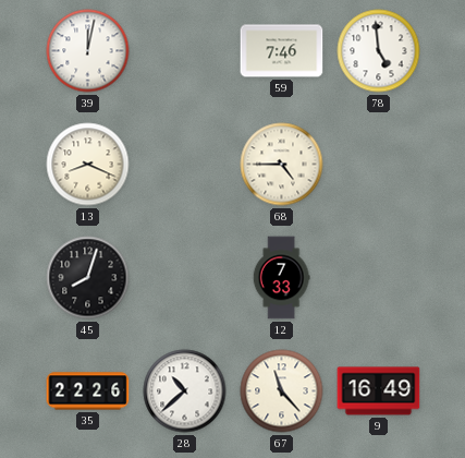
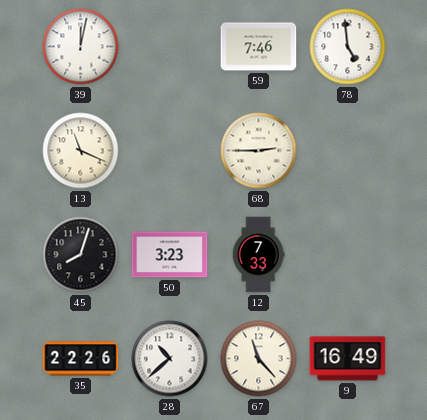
13: 8:19 -> 11:19 (81, 151)
68: 4:45 -> 2:45 (259, 151)
50: none -> 3:23 (170, 255)
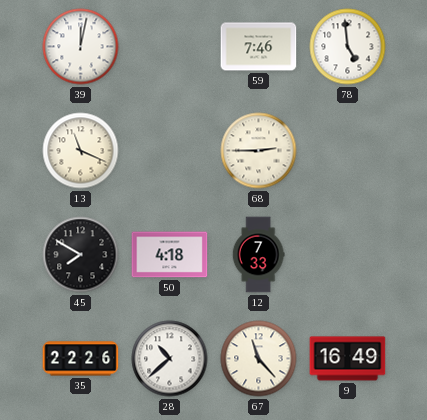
45: 8:03 -> 7:50 (81, 255)
50: 3:23 -> 4:18 (170, 255)
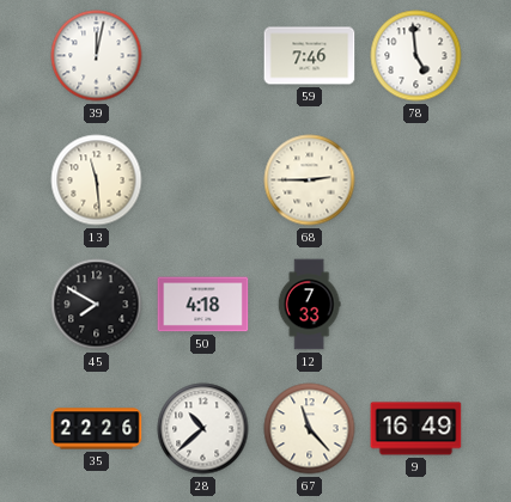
13: 11:19 -> 11:29 (97, 180)
